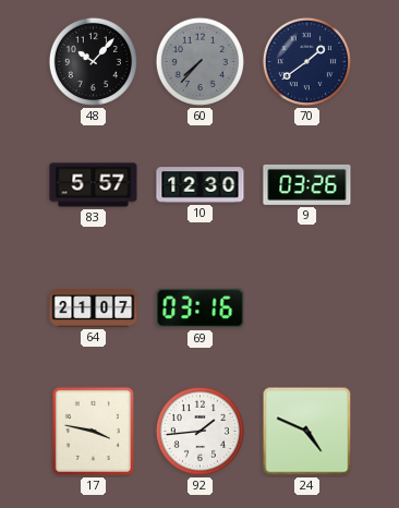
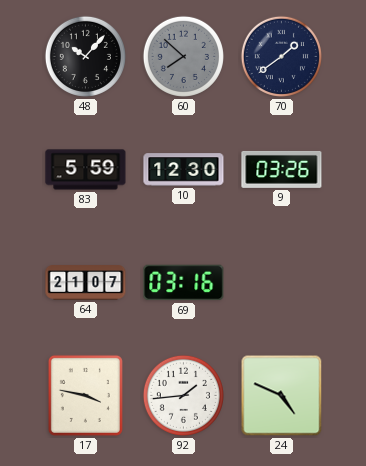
60: 7:37 -> 7:52 (183, 56)
83: 5:57 -> 5:59 (86, 170)
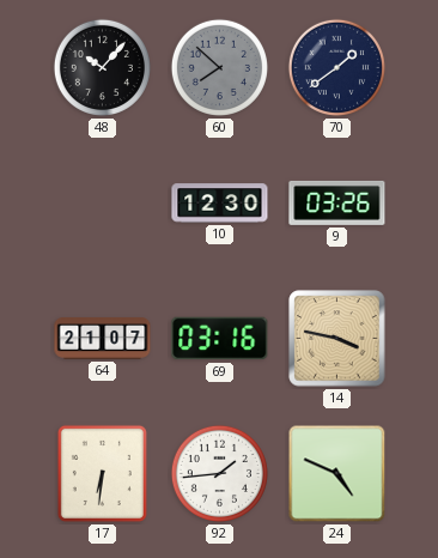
83: 5:59 -> none (86, 170)
14: none -> 3:47 (337, 339)
17: 3:47 -> 6:31 (102, 473)
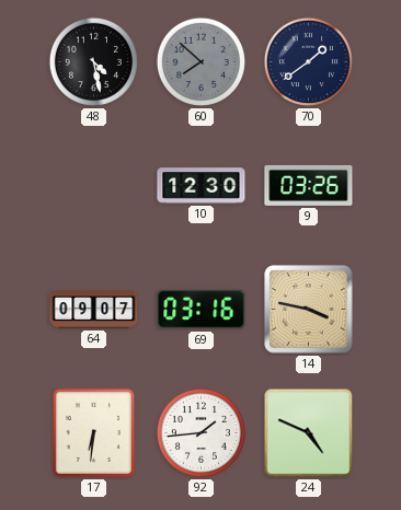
48: 10:07 -> 4:28 (93, 61)
64: 21:07 -> 09:07 (94, 310)
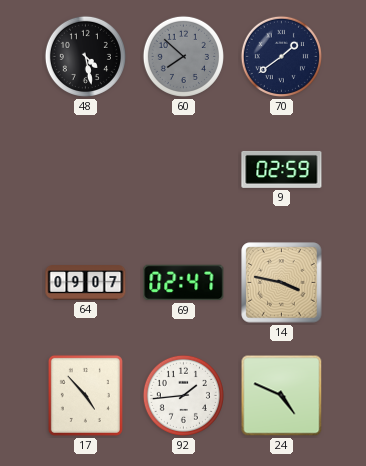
10: 12:30 -> none (202, 186)
9: 03:26 -> 02:59 (282, 169)
69: 03:16 -> 02:47 (184, 283)
17: 6:31 -> 4:53 (85, 395)
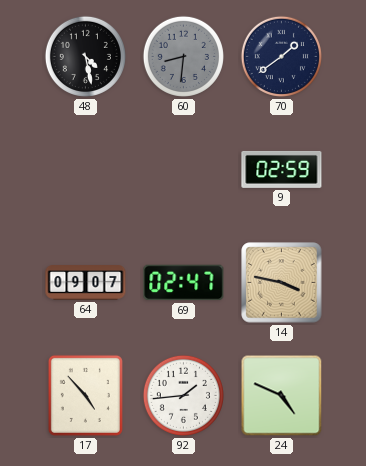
60: 7:52 -> 8:31 (183, 56)
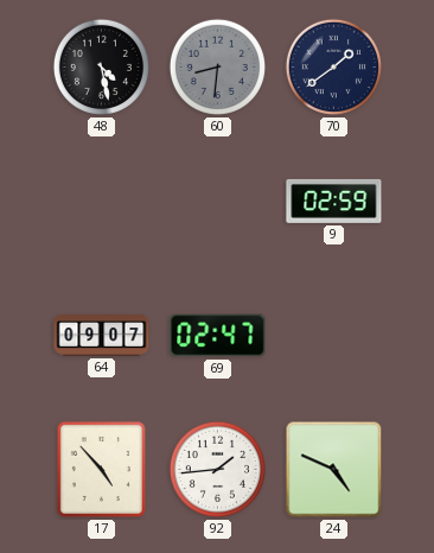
14: 3:47 -> none (282, 283)
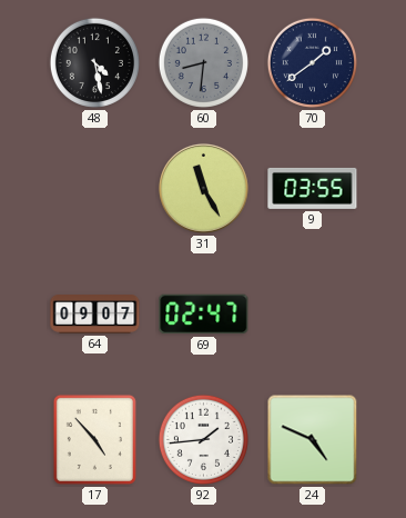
31: none -> 11:25 (203, 188)
9: 02:59 -> 03:55 (313, 188)
